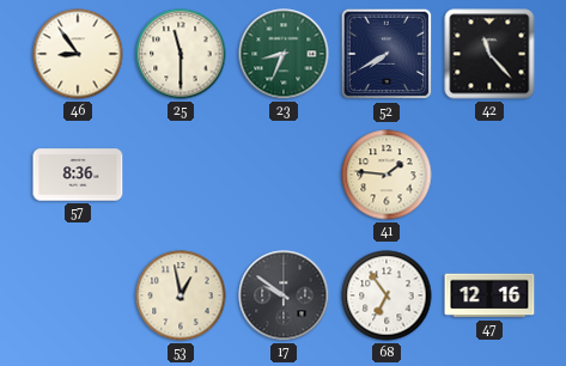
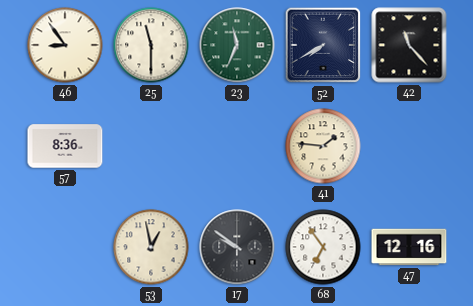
23: 8:34 -> 11:34 (237, 45)
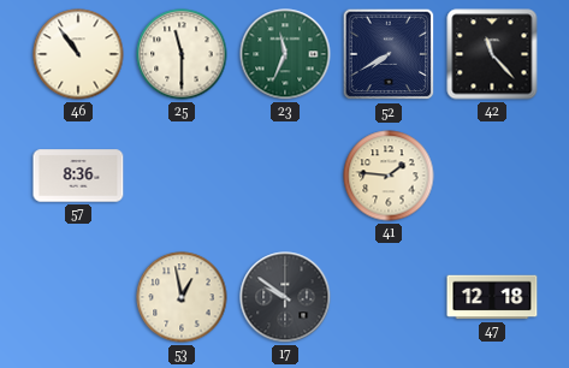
46: 8:54 -> 10:54 (78, 54)
68: 6:54 -> none (323, 247)
47: 12:16 -> 12:18 (492, 297)
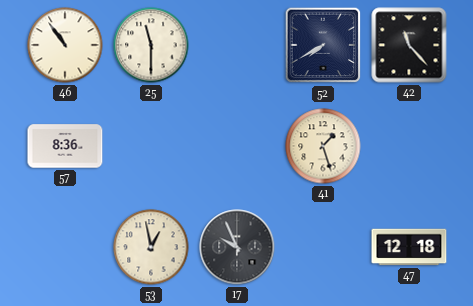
23: 11:34 -> none (285, 54)
41: 1:46 -> 1:27 (323, 146)
17: 9:51 -> 9:56 (237, 247)
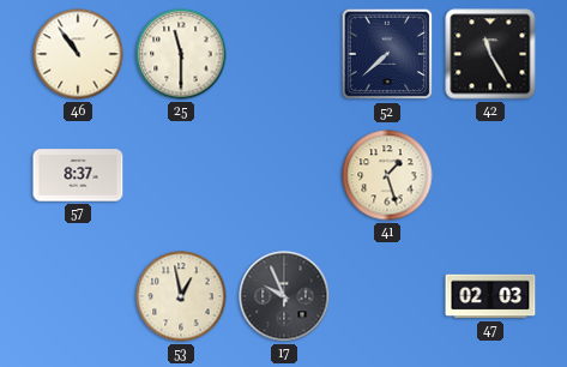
52: 7:40 -> 7:38 (387, 54)
42: 11:23 -> 11:25 (490, 54)
57: 8:36 -> 8:37 (78, 175)
47: 12:18 -> 02:03 (490, 296)
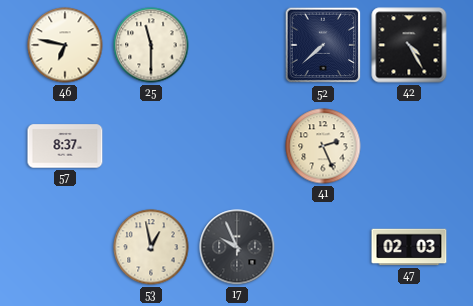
46: 10:54 -> 6:47 (65, 45)
42: 11:25 -> 4:25 (409, 45)
41: 1:27 -> 2:26 (323, 146)
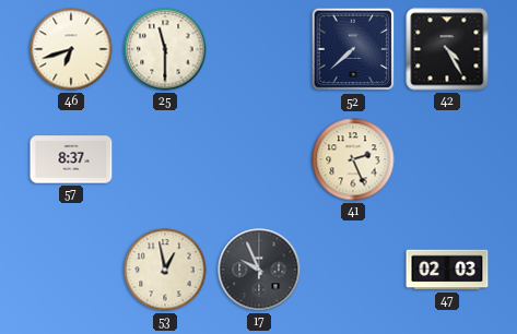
46: 6:47 -> 6:42 (71, 49)
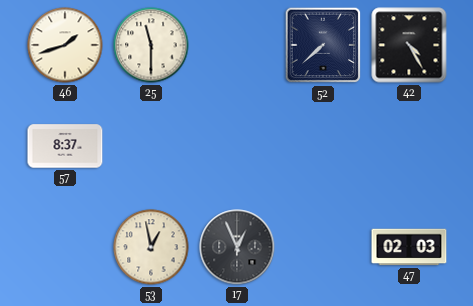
46: 6:42 -> 1:42 (65, 45)
41: 2:26 -> none (353, 159)
17: 9:56 -> 12:56 (237, 247)
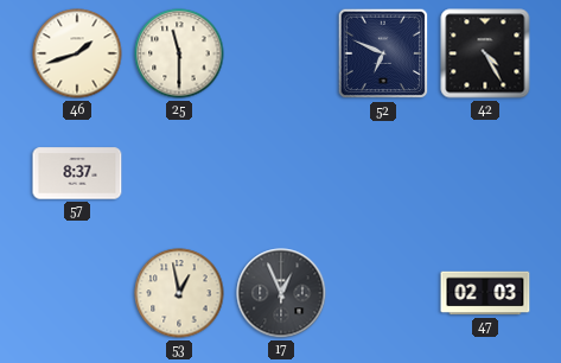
52: 7:38 -> 6:49 (383, 53)
